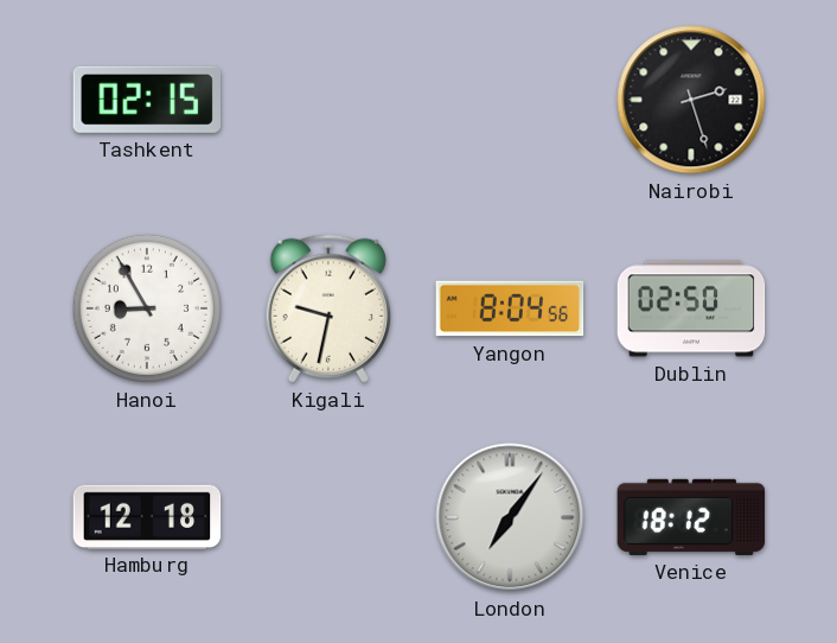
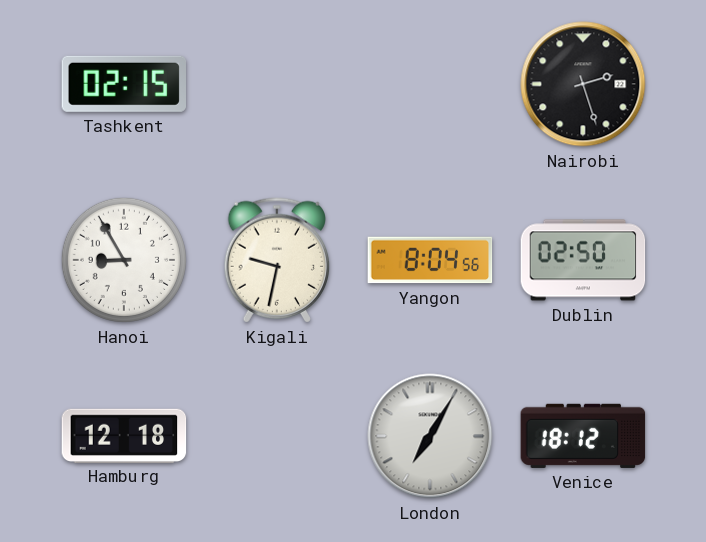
London: 7:06 -> 7:05 (430, 436)
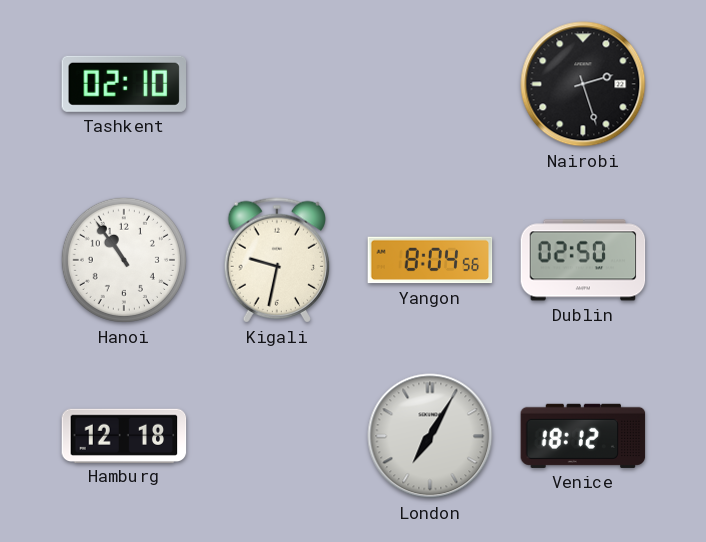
Tashkent: 02:15 -> 02:10 (123, 84)
Hanoi: 8:55 -> 10:54 (124, 260)
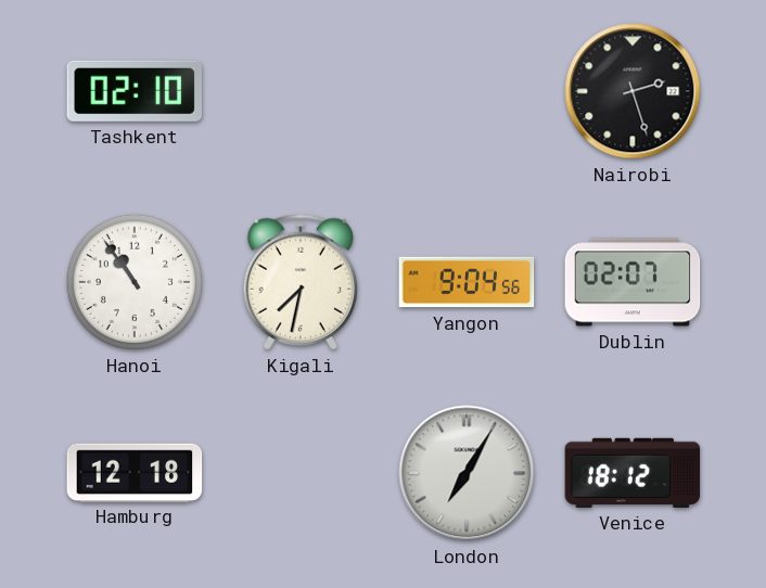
Kigali: 9:32 -> 7:32 (299, 282)
Yangon: 8:04 -> 9:04 (467, 282)
Dublin: 02:50 -> 02:07 (633, 282)
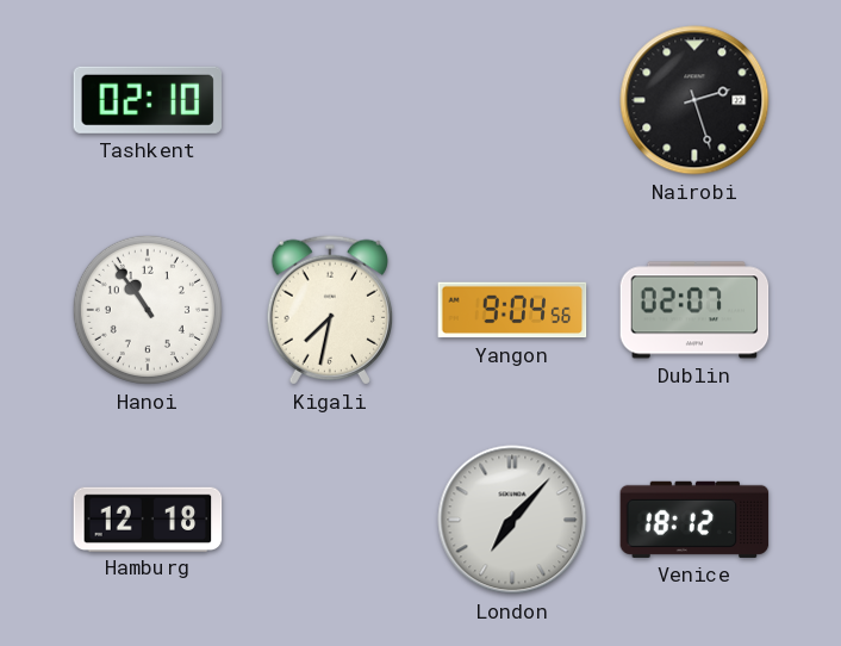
London: 7:05 -> 7:07 (512, 520)
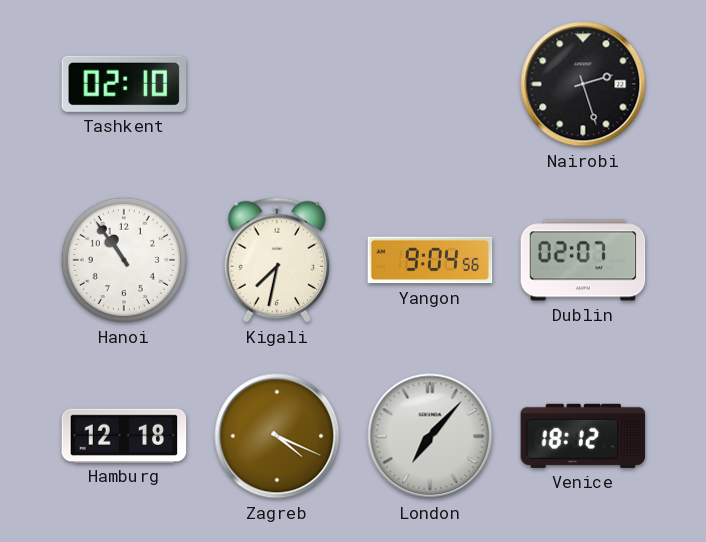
Zagreb: none -> 4:19 (277, 436)
